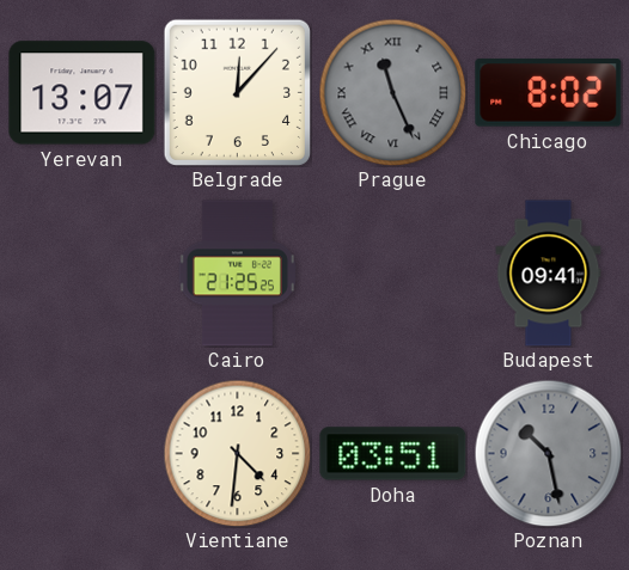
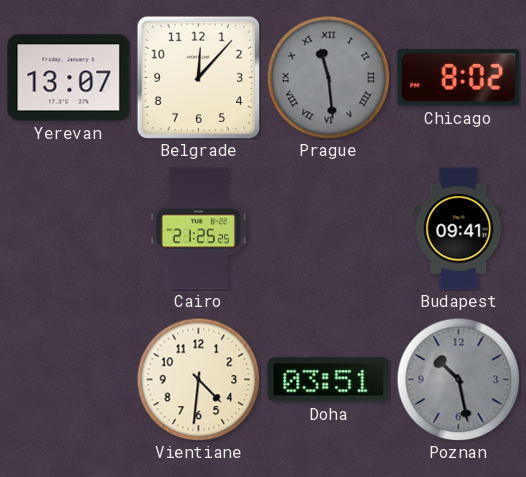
Prague: 11:26 -> 11:29 (328, 77)
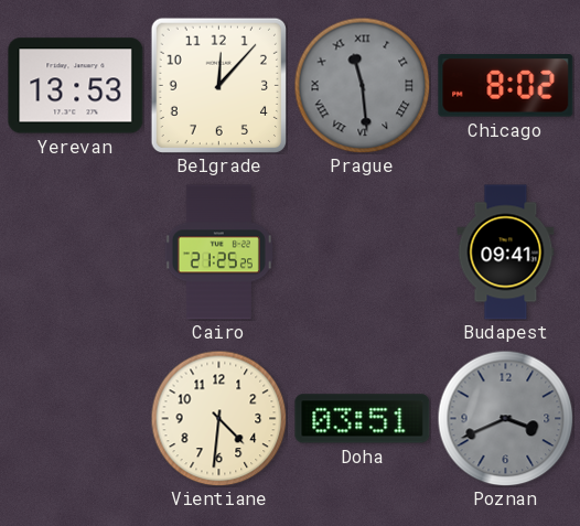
Yerevan: 13:07 -> 13:53 (76, 86)
Poznan: 10:28 -> 3:41 (505, 418)
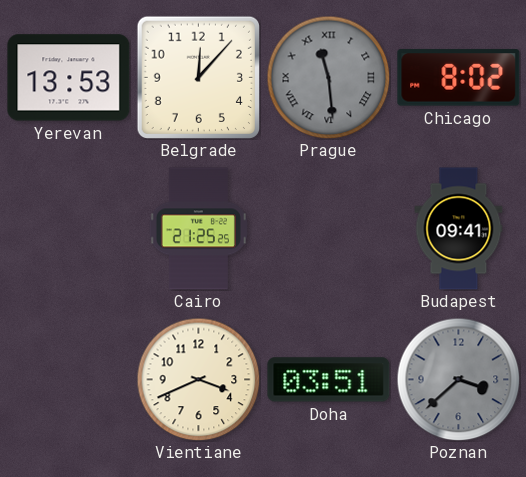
Vientiane: 4:31 -> 3:41 (198, 379)
Poznan: 3:41 -> 3:38 (458, 379)
